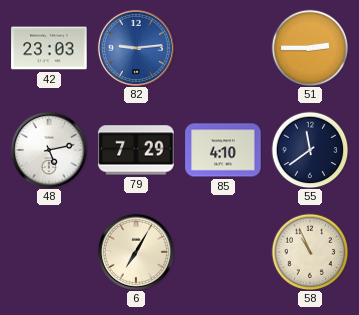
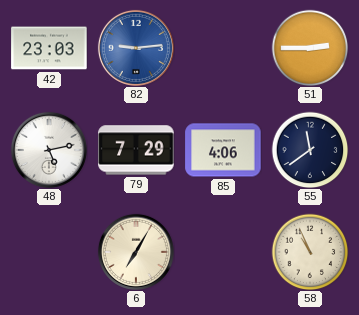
85: 4:10 -> 4:06 (223, 150)
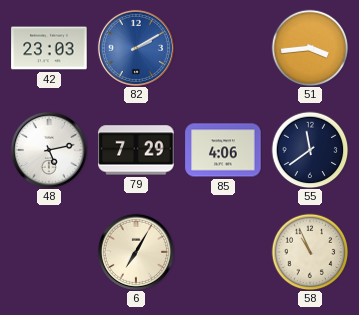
82: 9:14 -> 2:10 (136, 48)
51: 2:45 -> 3:44 (310, 48)
